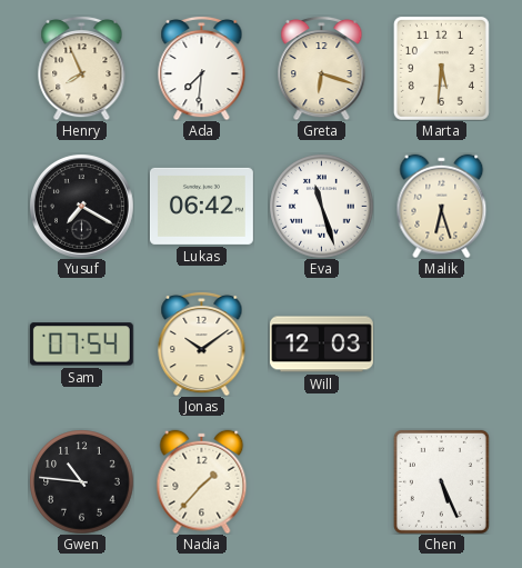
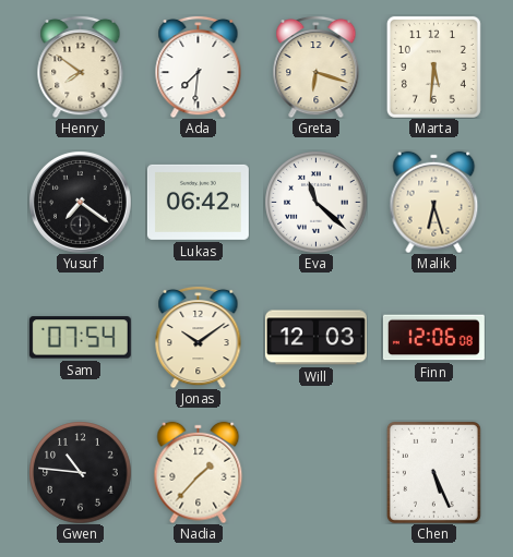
Henry: 7:56 -> 7:51 (81, 66)
Yusuf: 7:20 -> 7:21 (81, 203)
Eva: 11:27 -> 11:22 (315, 202)
Finn: none -> 12:06 (433, 338)
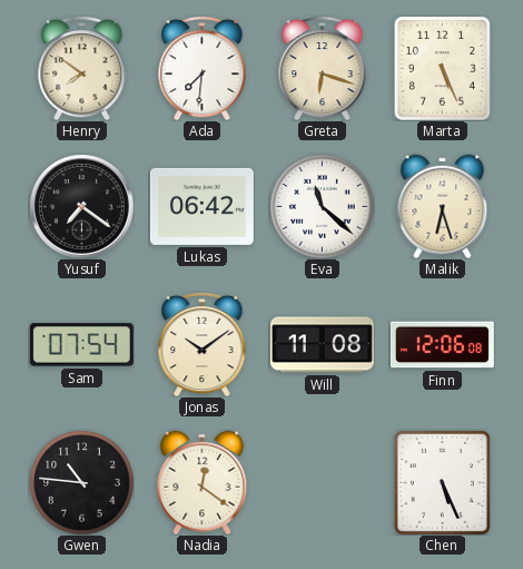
Marta: 5:31 -> 5:26 (442, 68)
Will: 12:03 -> 11:08 (322, 345)
Nadia: 1:37 -> 12:21 (203, 482)
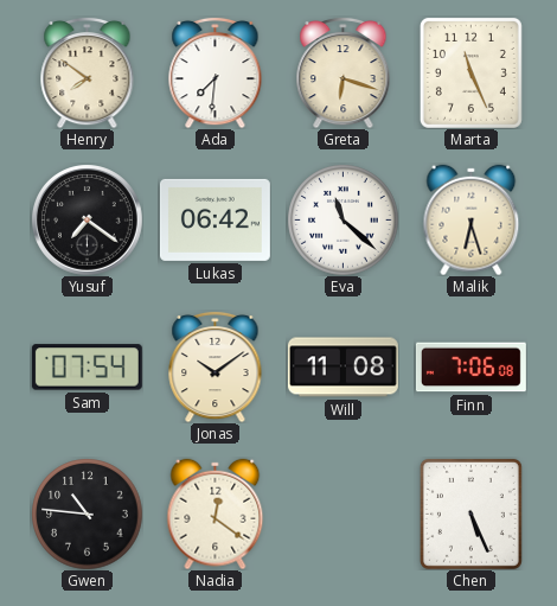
Marta: 5:26 -> 11:26 (470, 72)
Finn: 12:06 -> 7:06 (470, 368)
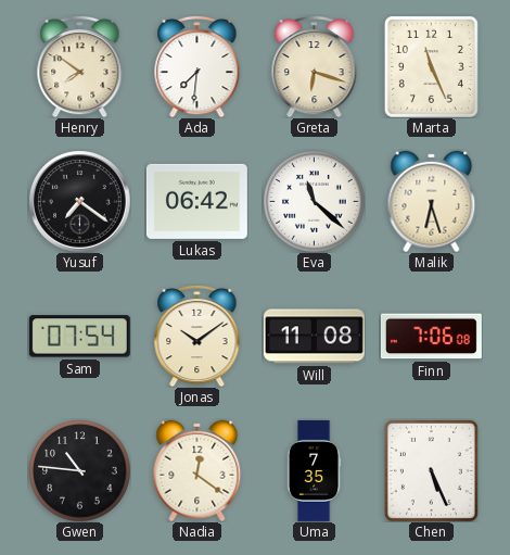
Uma: none -> 7:35 (314, 470)
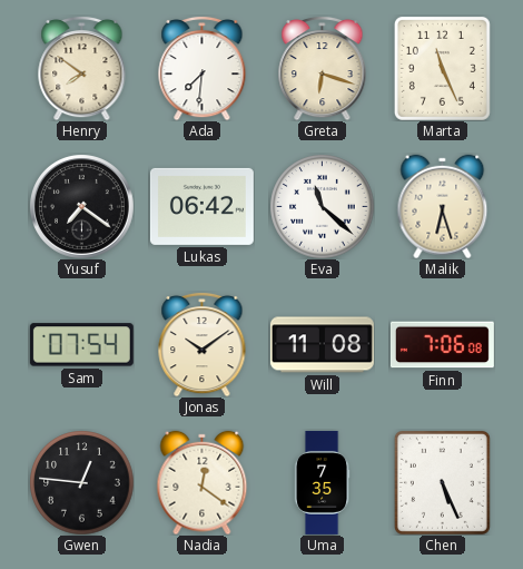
Gwen: 10:46 -> 12:46 (81, 482)
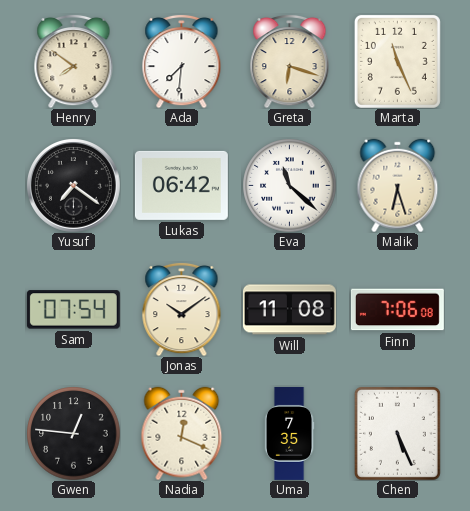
Nadia: 12:21 -> 12:19 (182, 433)
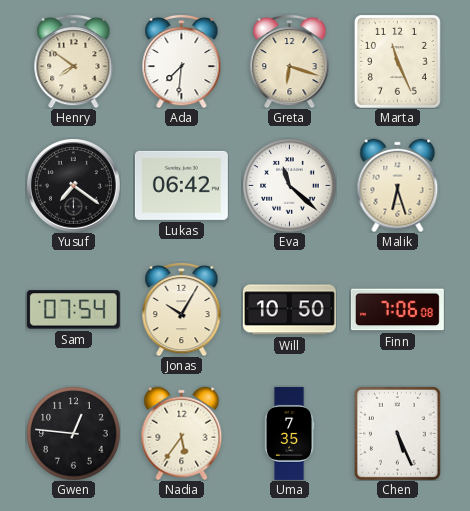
Jonas: 10:09 -> 10:05 (182, 309)
Will: 11:08 -> 10:50 (289, 310)
Nadia: 12:19 -> 5:36 (182, 433)
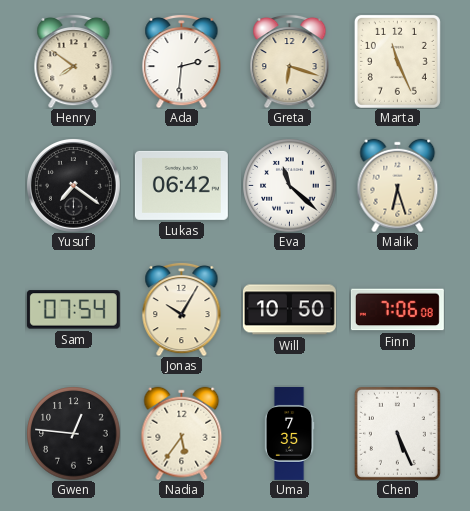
Ada: 7:31 -> 2:31 (182, 61)
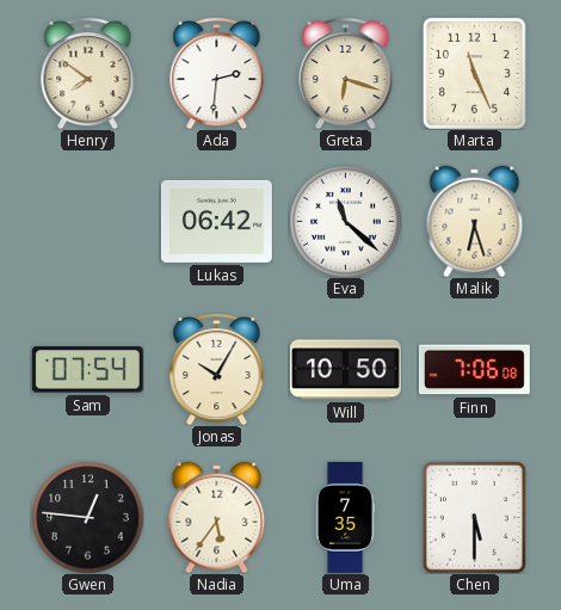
Yusuf: 7:21 -> none (74, 186)
Chen: 5:26 -> 5:30 (474, 517)
